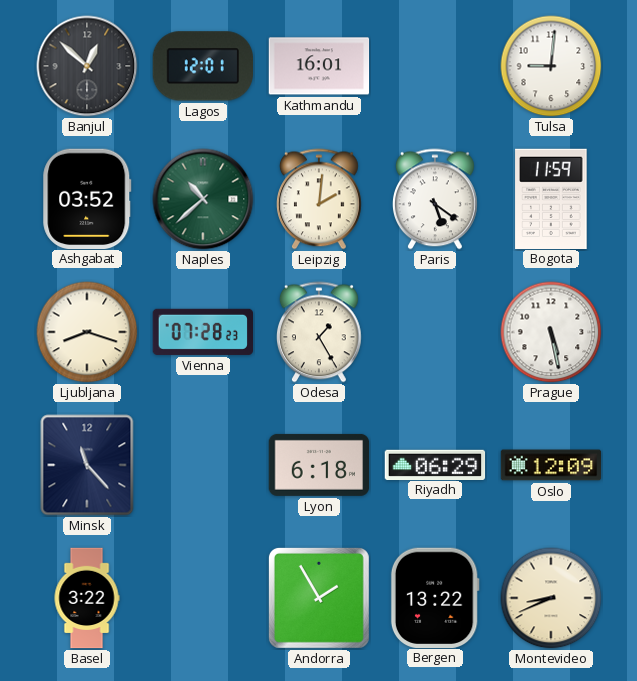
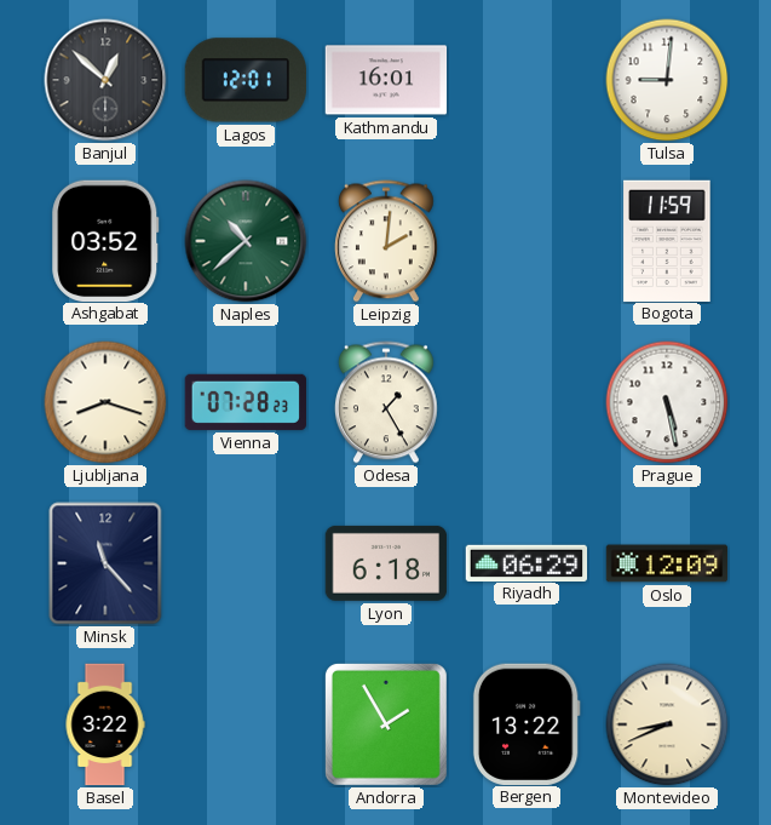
Paris: 5:21 -> none (435, 199)
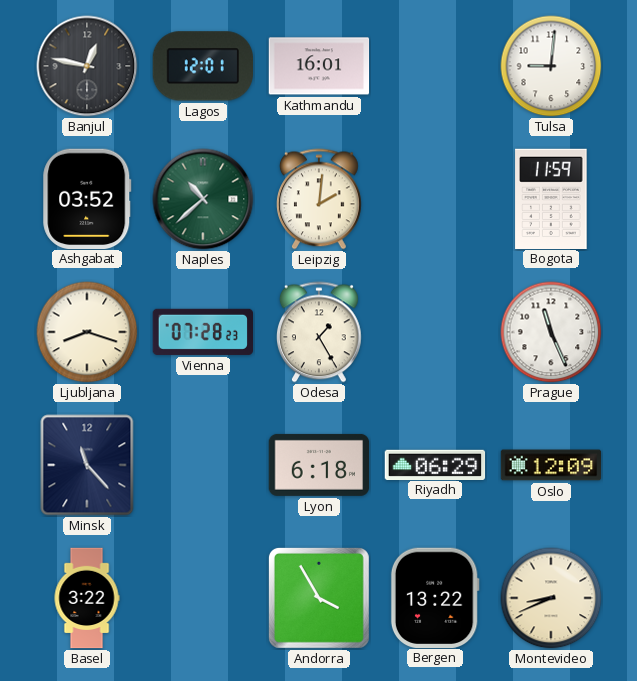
Banjul: 12:52 -> 12:47 (87, 66)
Prague: 5:28 -> 11:26 (551, 332)
Andorra: 1:55 -> 3:55 (319, 598)
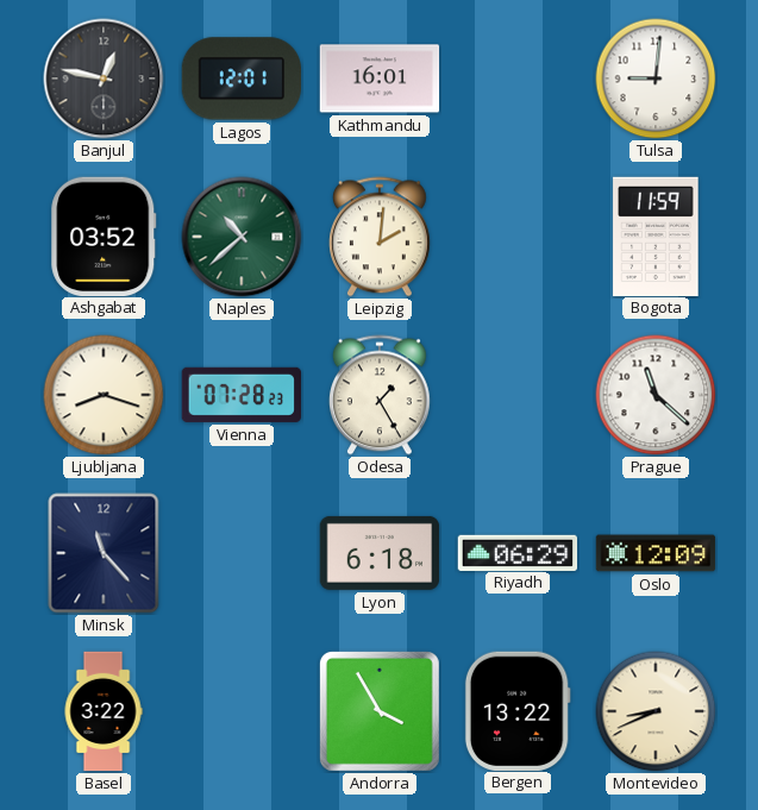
Prague: 11:26 -> 11:22 (656, 395)
